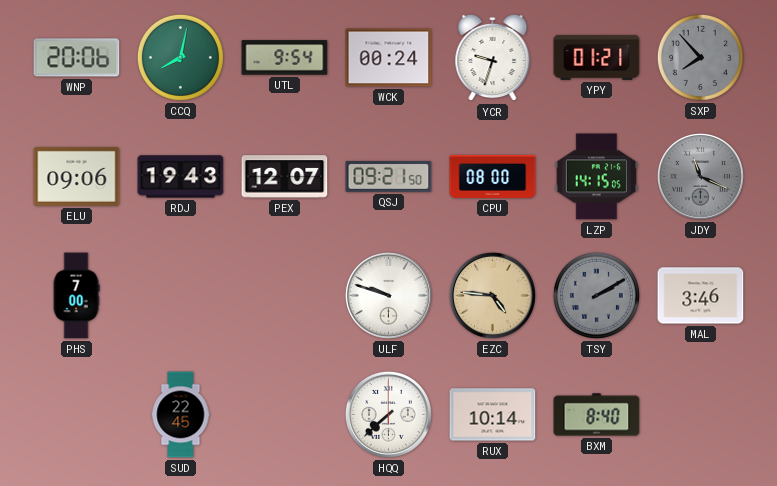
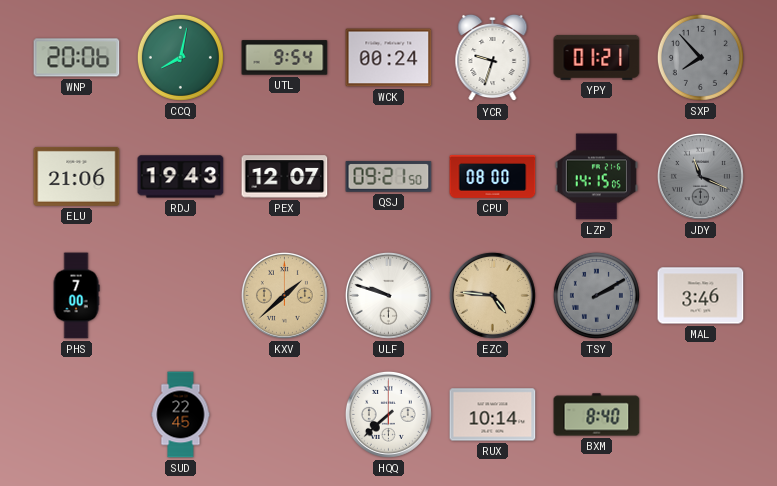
ELU: 09:06 -> 21:06 (77, 176)
KXV: none -> 1:38 (284, 295)
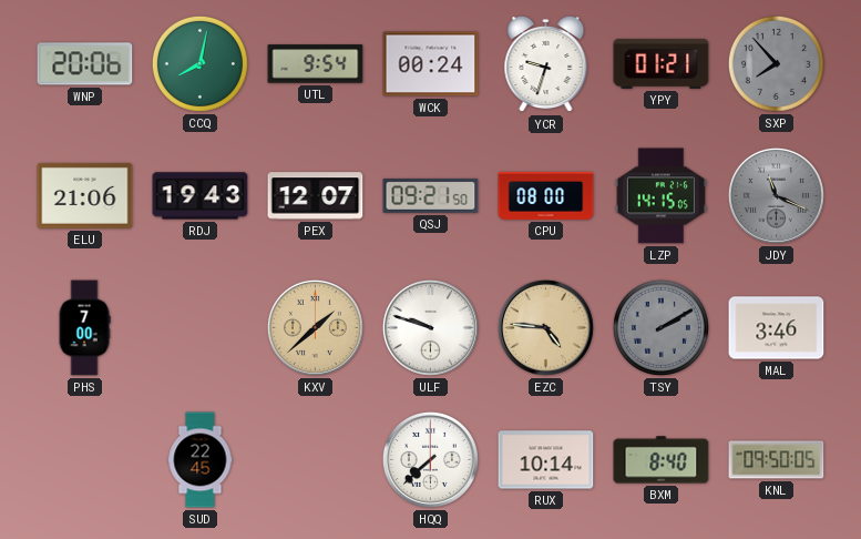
KNL: none -> 09:50 (777, 460)
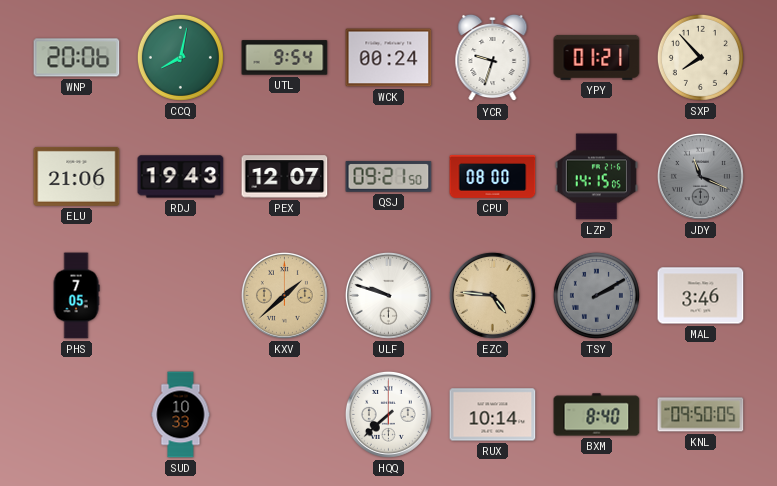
SXP dial: grey -> cream (700, 57)
PHS: 7:00 -> 7:05 (76, 296)
SUD: 22:45 -> 10:33 (181, 415)
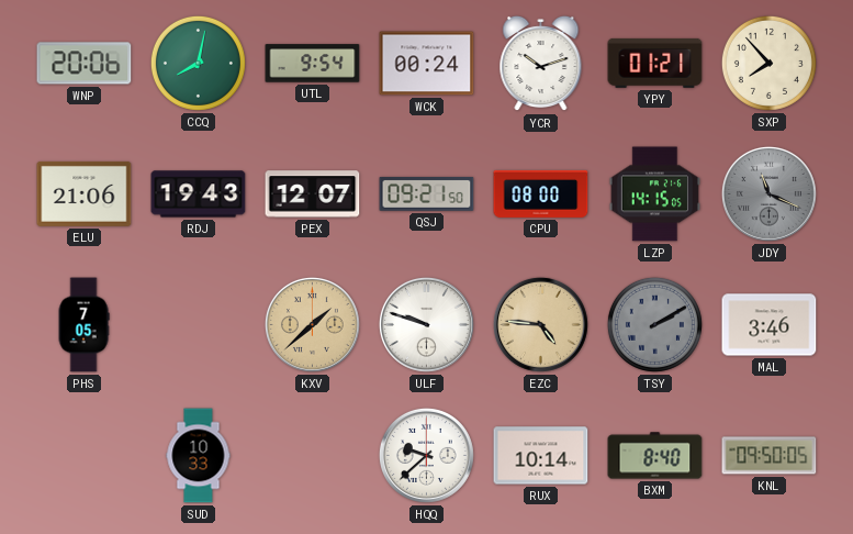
YCR: 9:33 -> 10:12 (541, 64)
HQQ: 7:38 -> 9:38 (426, 455)
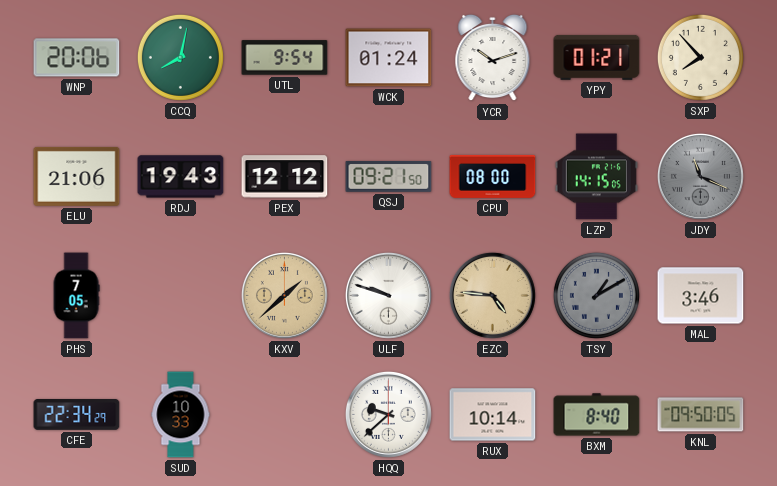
WCK: 00:24 -> 01:24 (389, 58)
PEX: 12:07 -> 12:12 (285, 177)
TSY: 2:10 -> 1:10 (596, 295)
CFE: none -> 22:34 (77, 415)
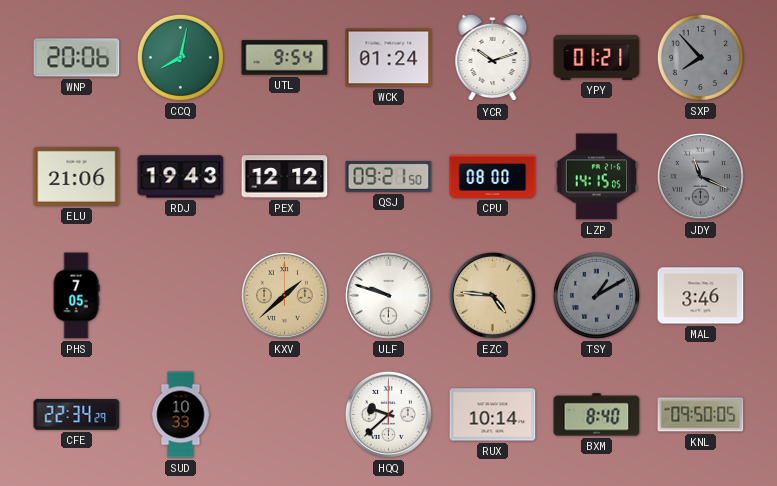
SXP dial: cream -> grey (700, 57)
